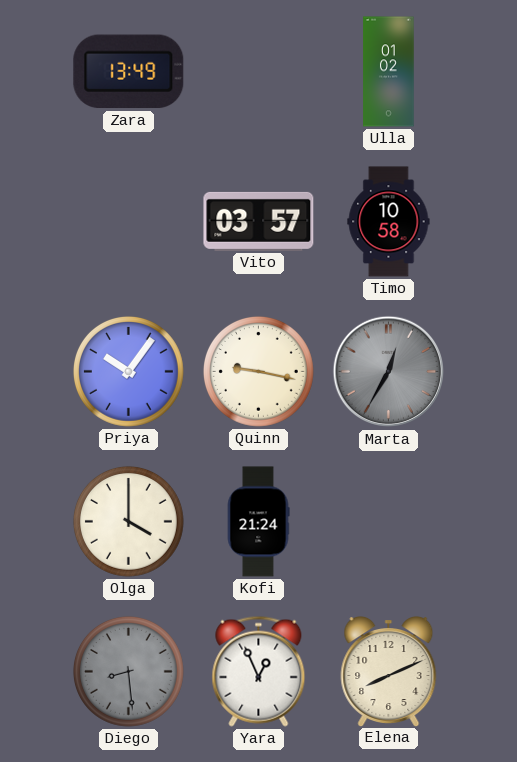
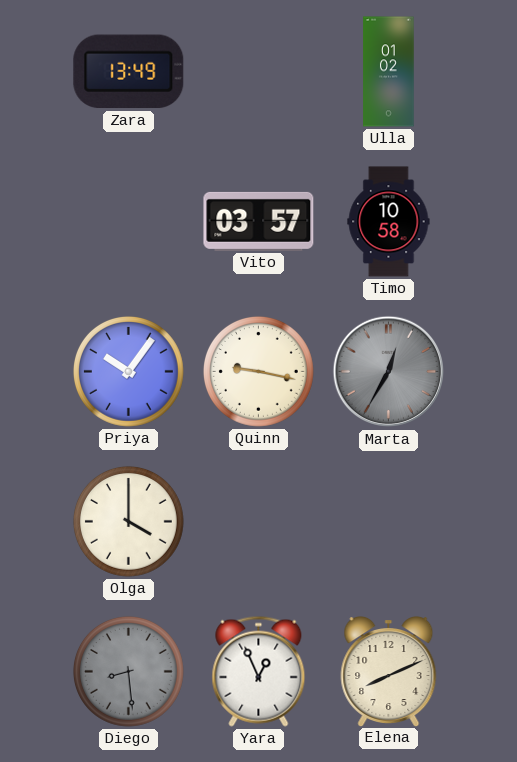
Kofi: 21:24 -> none (258, 522)
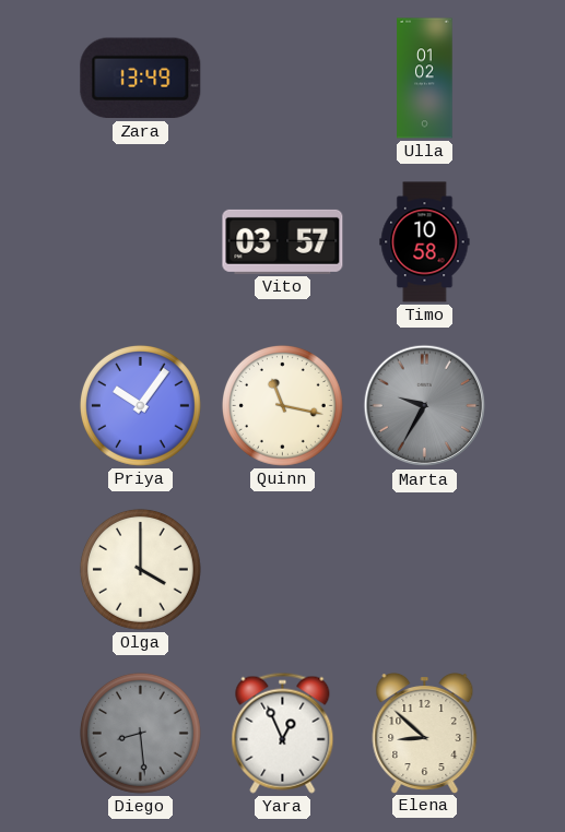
Quinn: 9:17 -> 11:17 (282, 405)
Marta: 12:35 -> 9:35 (425, 406)
Elena: 8:11 -> 8:52 (425, 734)
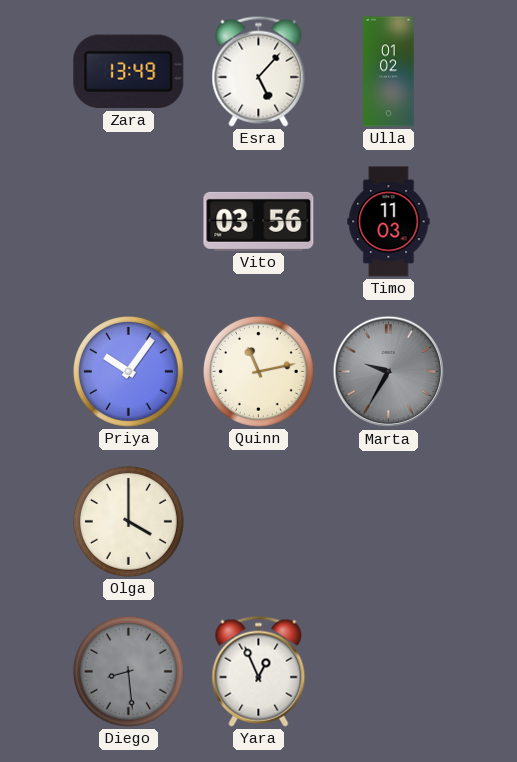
Esra: none -> 5:07 (259, 71)
Vito: 03:57 -> 03:56 (259, 221)
Timo: 10:58 -> 11:03 (389, 222)
Quinn: 11:17 -> 11:13 (258, 371)
Elena: 8:52 -> none (425, 734)
